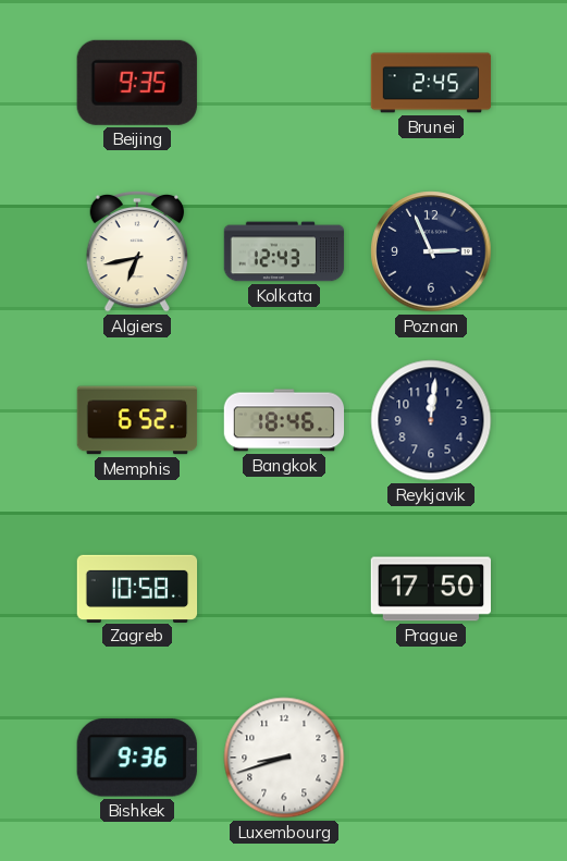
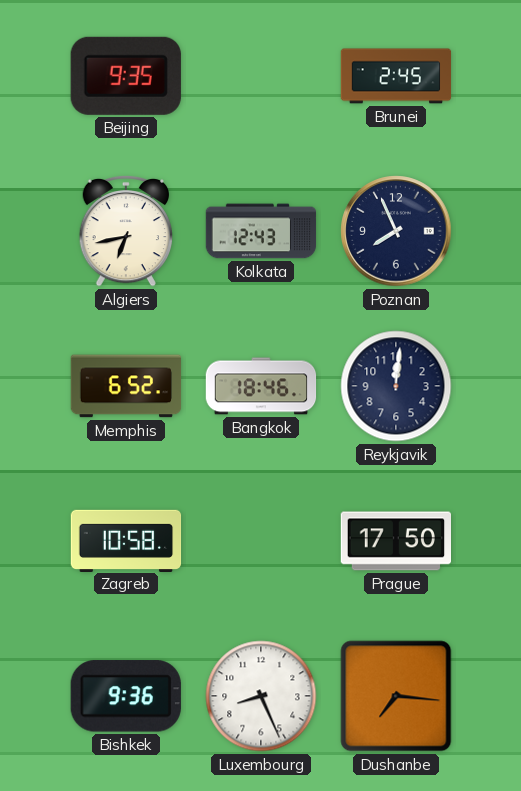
Poznan: 2:56 -> 7:56 (396, 231)
Luxembourg: 8:42 -> 8:26 (261, 696)
Dushanbe: none -> 7:16 (396, 696)
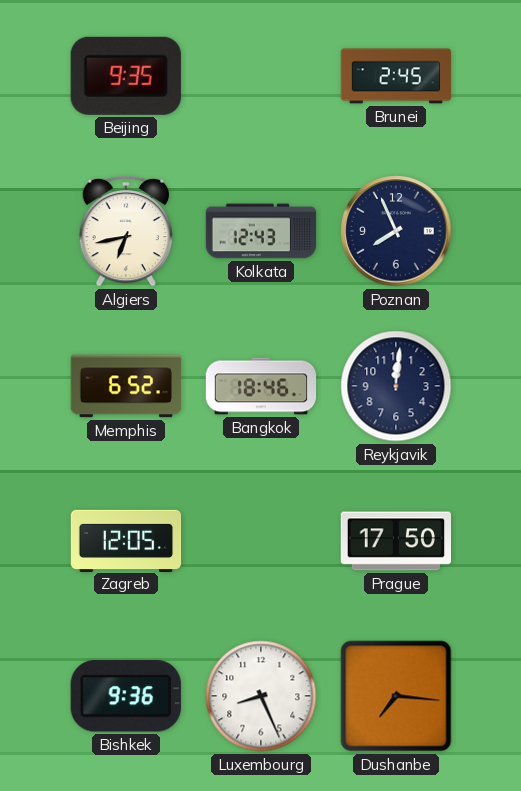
Zagreb: 10:58 -> 12:05 (126, 540)
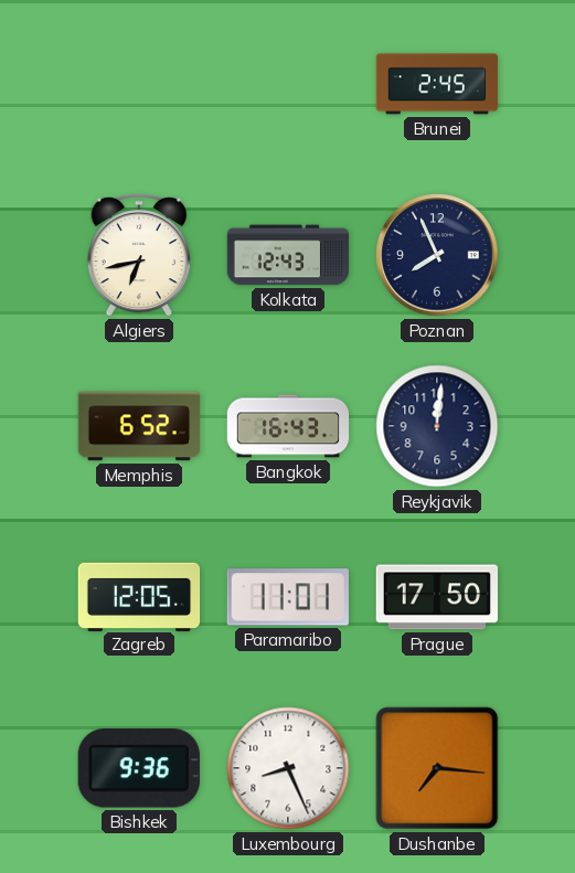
Beijing: 9:35 -> none (126, 76)
Bangkok: 18:46 -> 16:43 (288, 426)
Paramaribo: none -> 11:01 (288, 597)
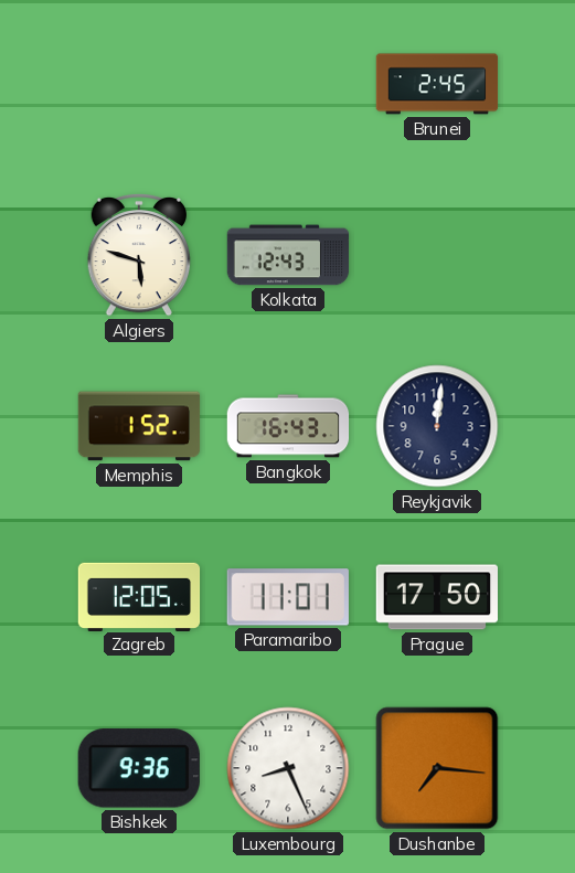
Algiers: 6:43 -> 5:48 (138, 255)
Poznan: 7:56 -> none (437, 255)
Memphis: 6:52 -> 1:52 (139, 426)
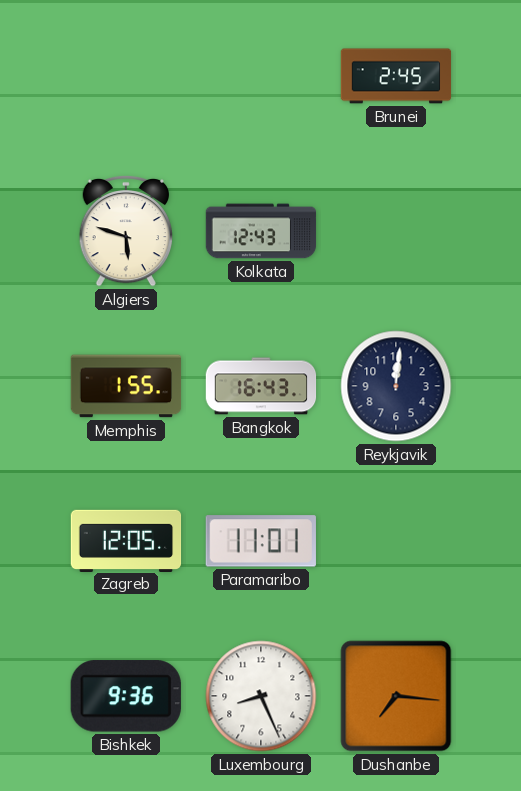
Memphis: 1:52 -> 1:55 (126, 386)
Prague: 17:50 -> none (436, 597)
